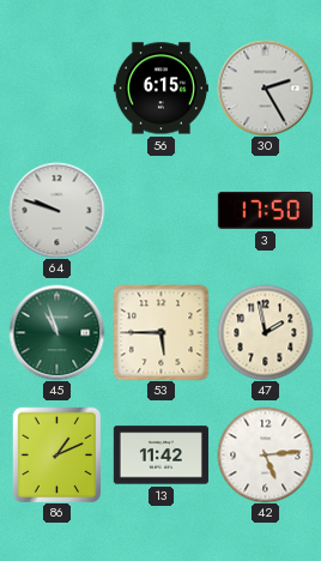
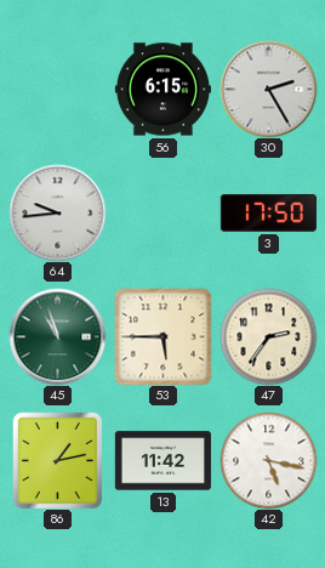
64: 9:48 -> 9:44 (57, 212)
47: 1:58 -> 2:36 (268, 336)
86: 1:11 -> 1:13 (58, 460)
42: 5:14 -> 5:17 (268, 460)
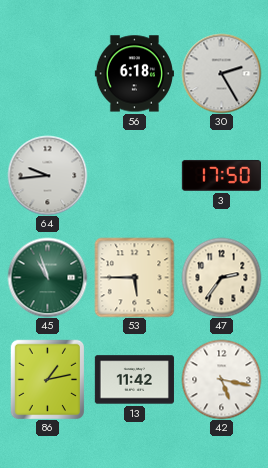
56: 6:15 -> 6:18 (134, 74)
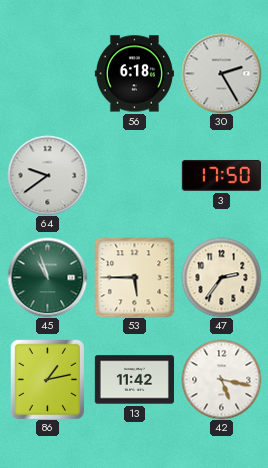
64: 9:44 -> 9:39 (47, 175)
